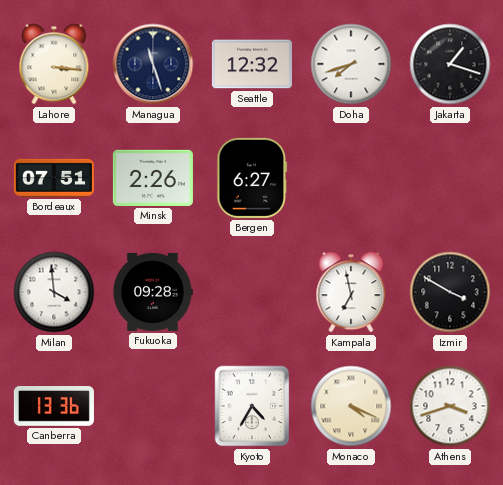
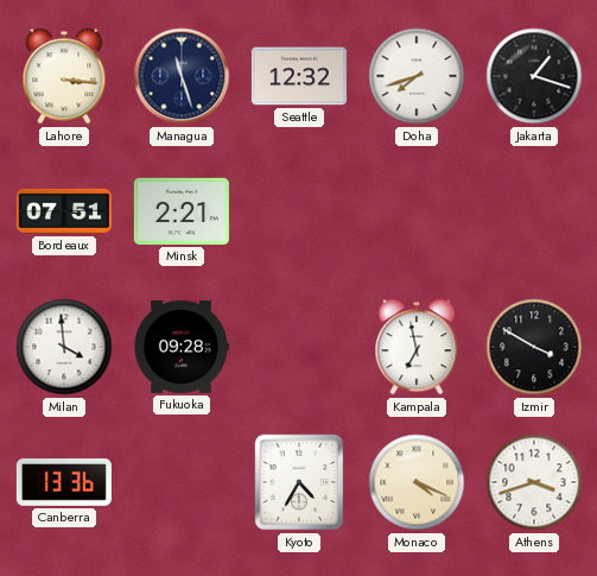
Minsk: 2:26 -> 2:21 (182, 211)
Bergen: 6:27 -> none (252, 178)
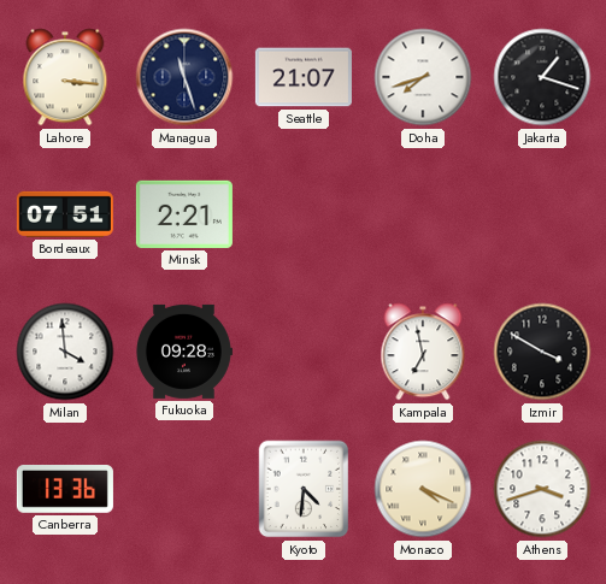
Seattle: 12:32 -> 21:07 (304, 77)
Kyoto: 4:35 -> 4:31 (304, 489)
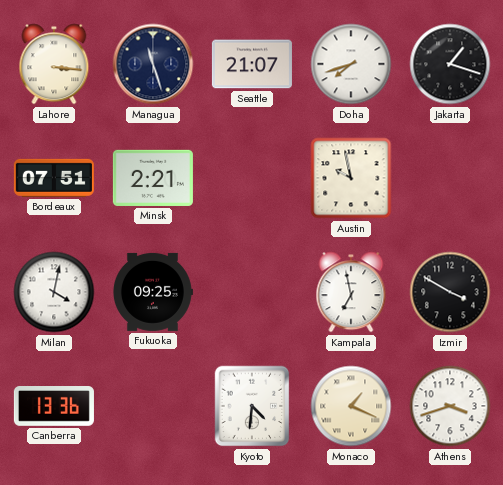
Austin: none -> 9:58 (351, 178)
Milan: 3:59 -> 4:02 (54, 292)
Fukuoka: 09:28 -> 09:25 (152, 292)
Monaco: 4:19 -> 1:19 (351, 406)
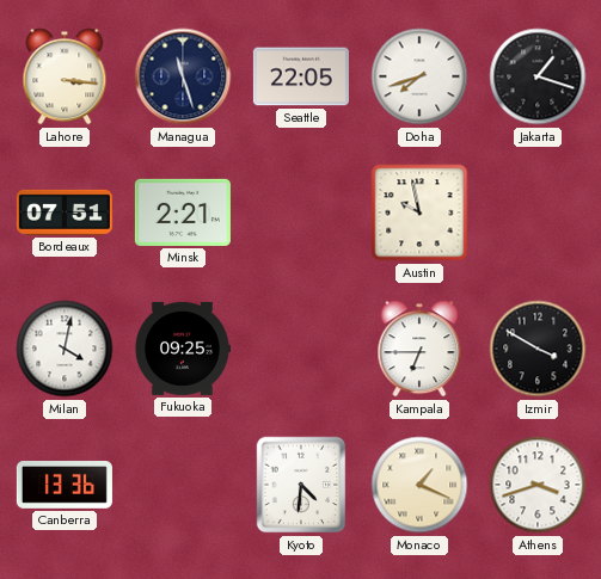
Seattle: 21:07 -> 22:05 (301, 76)
Kampala: 6:58 -> 6:45 (419, 349)
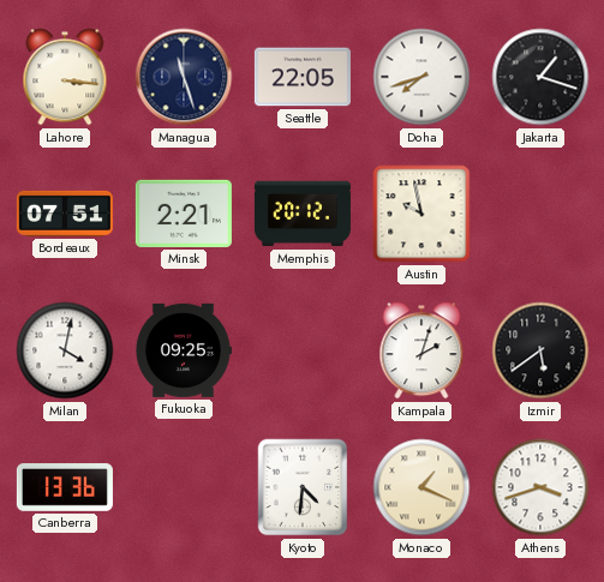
Memphis: none -> 20:12 (303, 214)
Kampala: 6:45 -> 2:03 (421, 350)
Izmir: 3:50 -> 5:39 (540, 350)
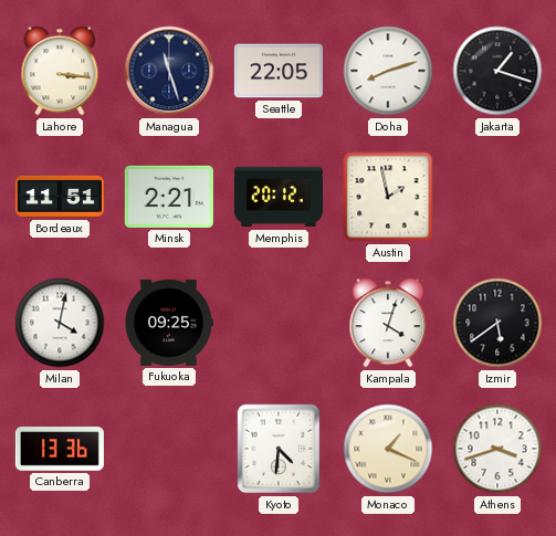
Doha: 7:42 -> 8:12 (388, 71)
Bordeaux: 07:51 -> 11:51 (60, 197)
Austin: 9:58 -> 1:58 (388, 197)
Kampala: 2:03 -> 4:03 (388, 323)
